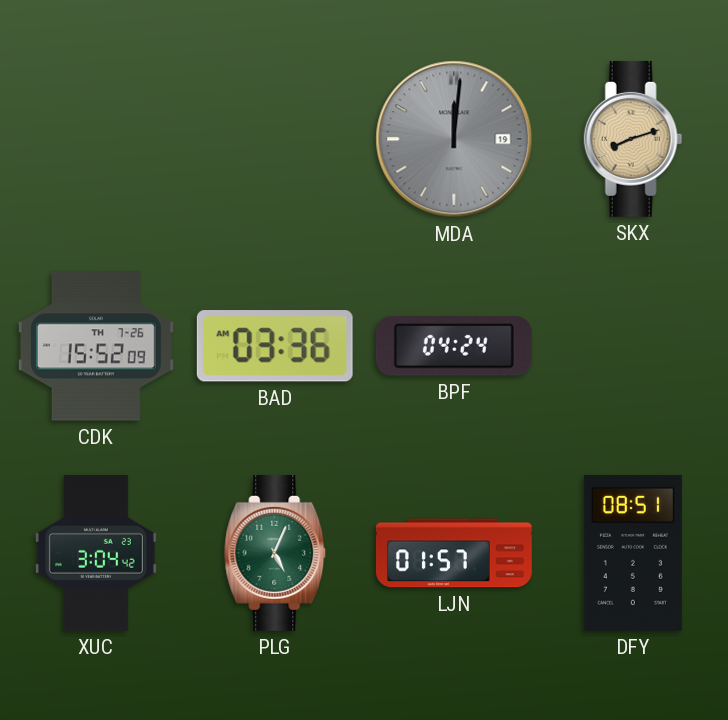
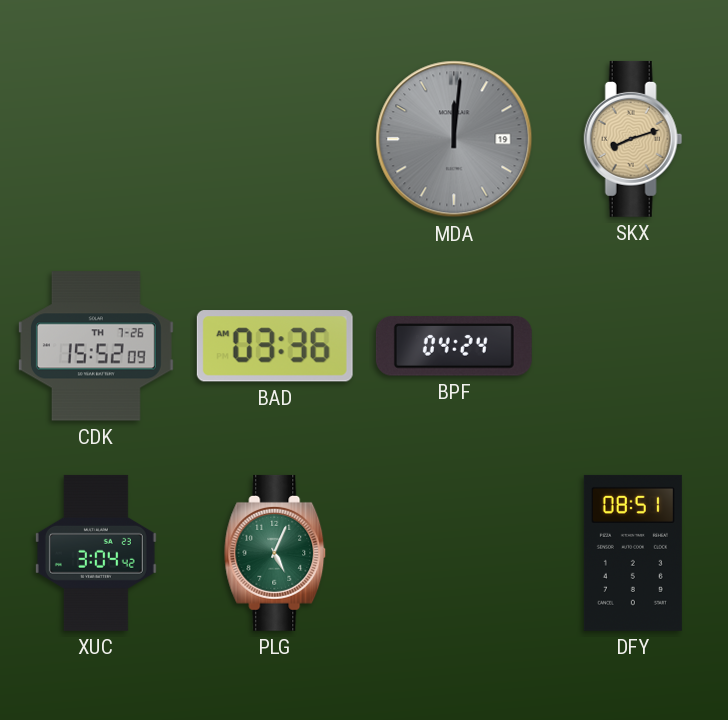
LJN: 01:57 -> none (454, 553)
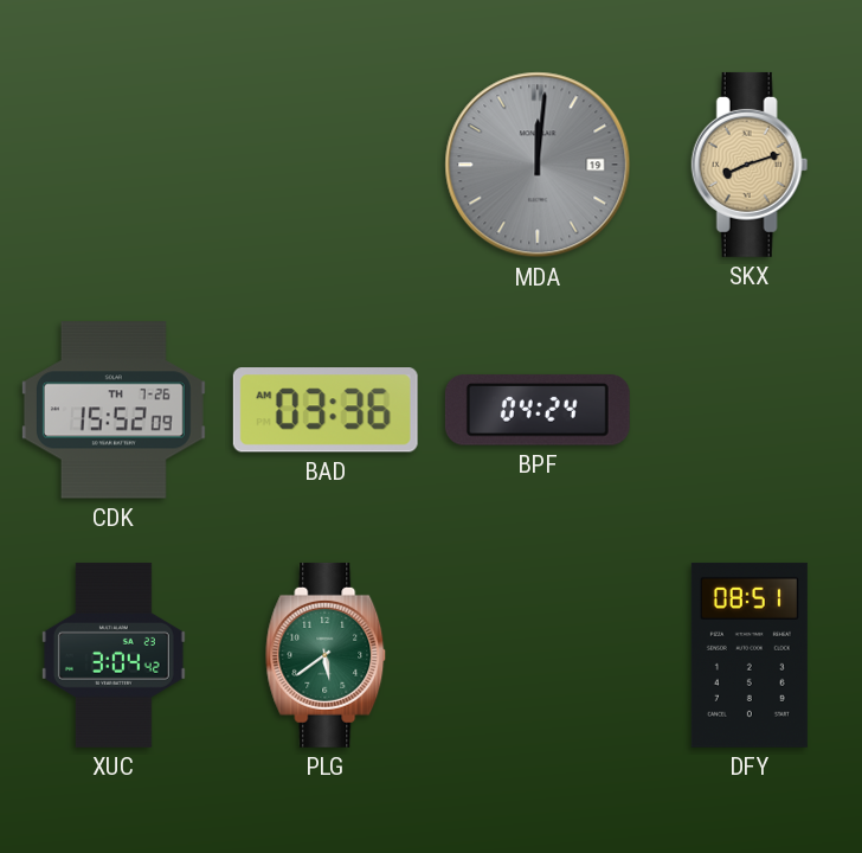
PLG: 5:04 -> 5:39 (327, 655)
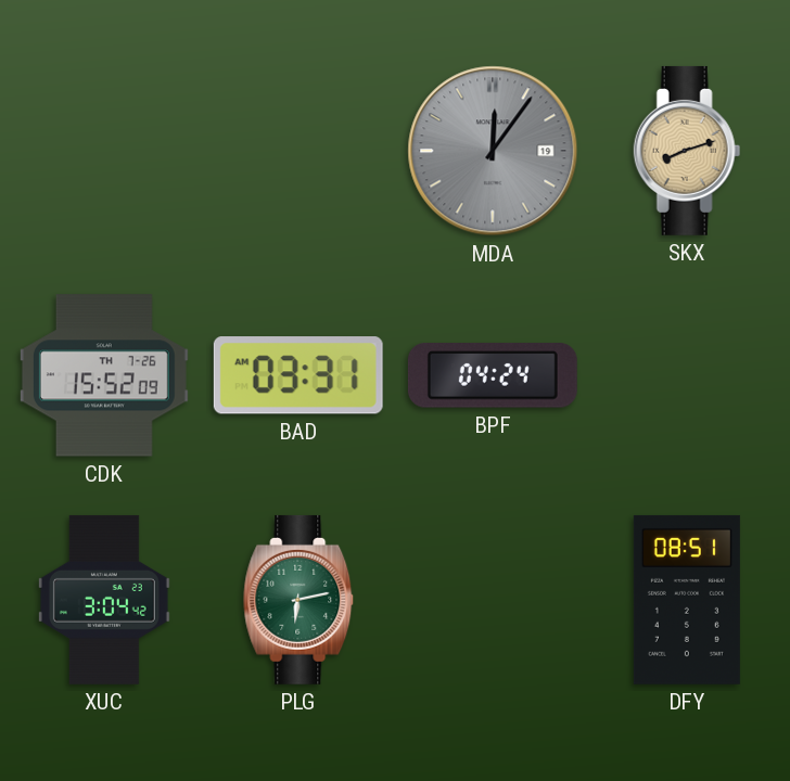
MDA: 12:01 -> 12:06 (493, 151)
BAD: 03:36 -> 03:31 (298, 375)
PLG: 5:39 -> 6:13 (300, 600)
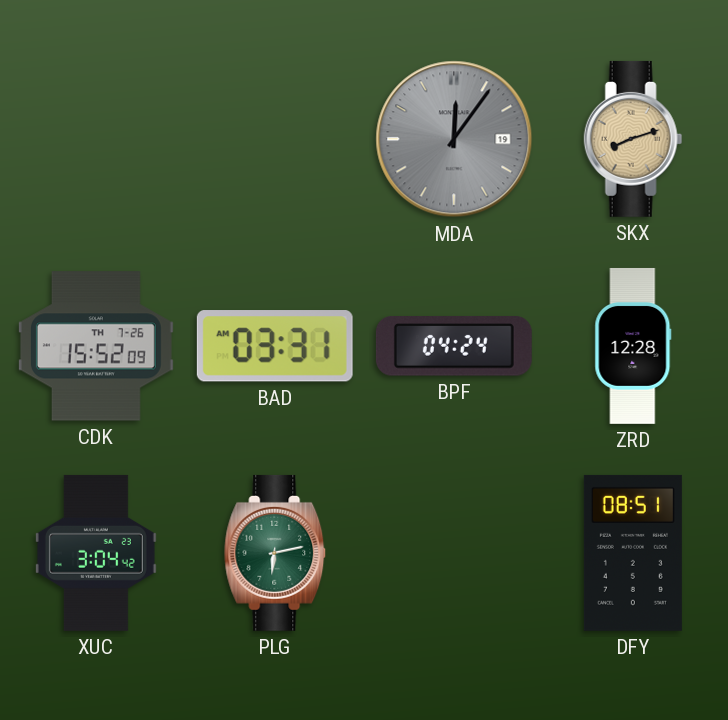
ZRD: none -> 12:28 (633, 346)
